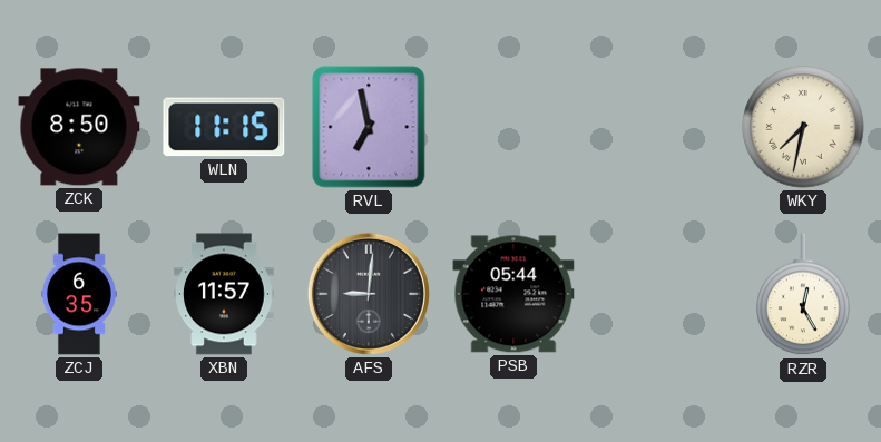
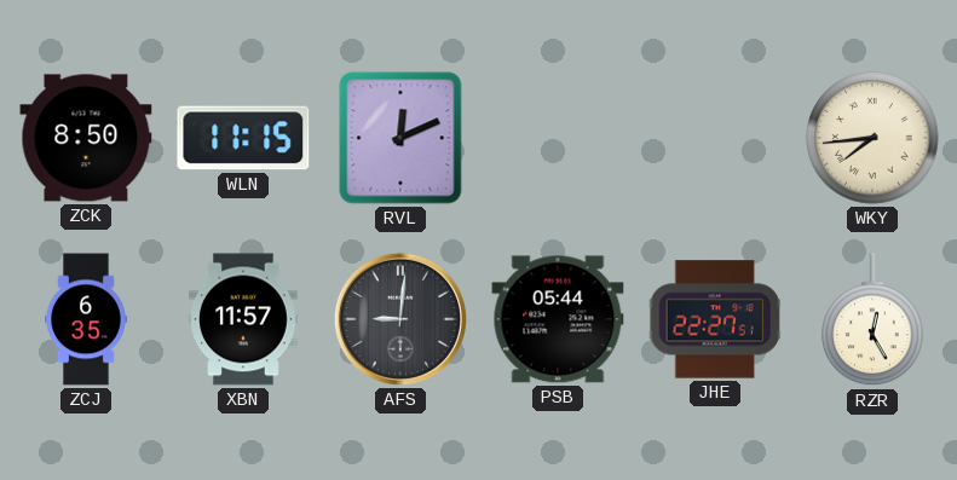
RVL: 6:58 -> 12:11 (400, 138)
WKY: 7:32 -> 7:44 (872, 138)
JHE: none -> 22:27 (715, 319)
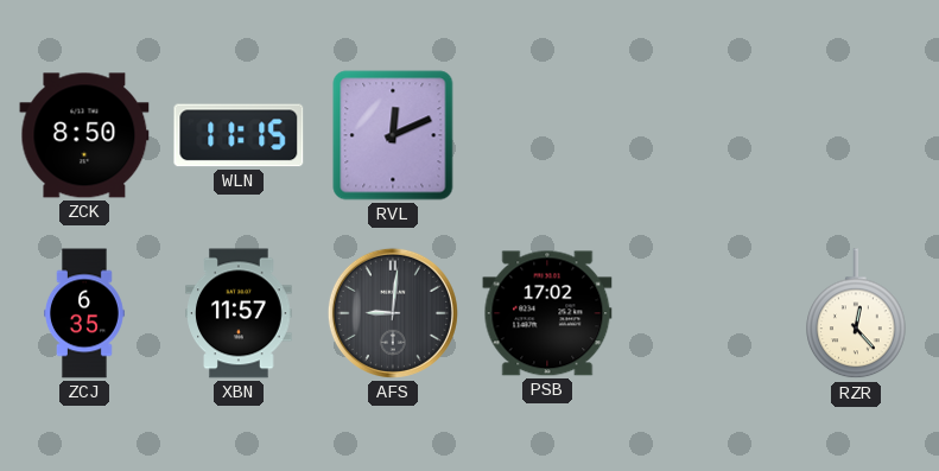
WKY: 7:44 -> none (872, 138)
PSB: 05:44 -> 17:02 (547, 313)
JHE: 22:27 -> none (715, 319)
RZR: 12:25 -> 12:23 (856, 314)
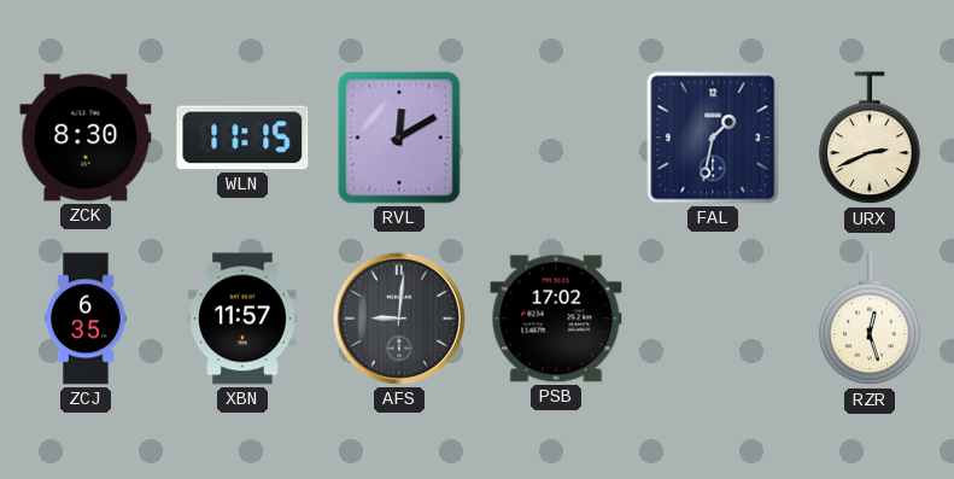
ZCK: 8:50 -> 8:30 (86, 138)
RVL: 12:11 -> 12:10 (399, 138)
FAL: none -> 1:32 (713, 138)
URX: none -> 2:41 (870, 139)
RZR: 12:23 -> 12:27 (870, 320)
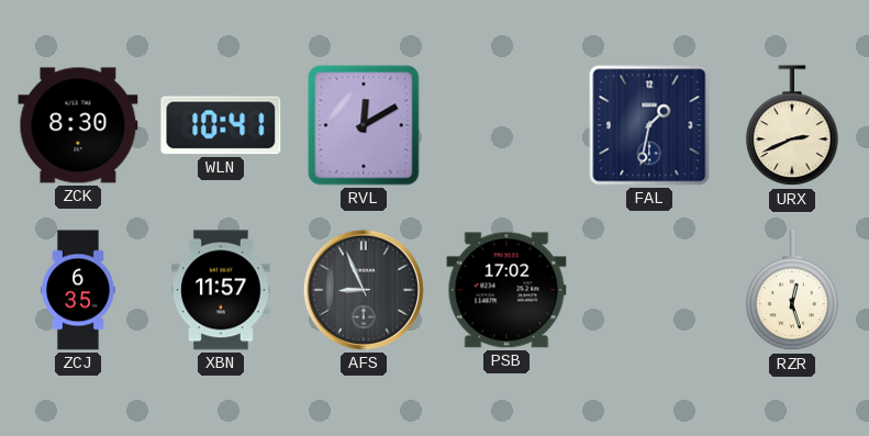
WLN: 11:15 -> 10:41 (221, 125)
AFS: 9:01 -> 8:56 (364, 290)
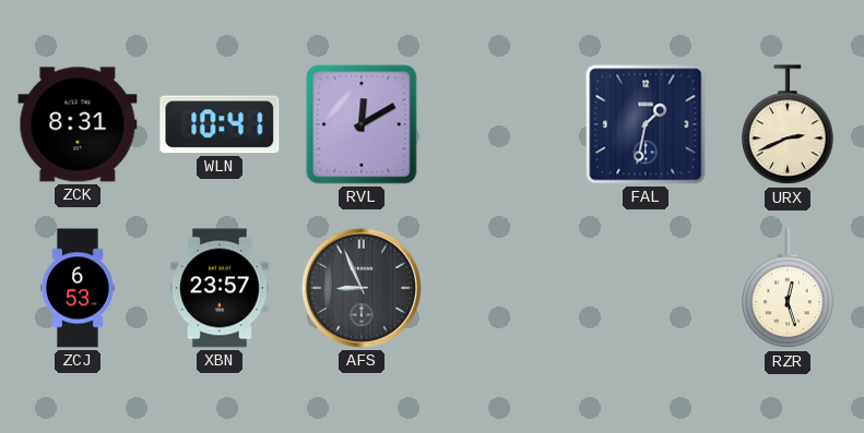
ZCK: 8:30 -> 8:31 (78, 124)
ZCJ: 6:35 -> 6:53 (79, 288)
XBN: 11:57 -> 23:57 (220, 288)
PSB: 17:02 -> none (506, 290)
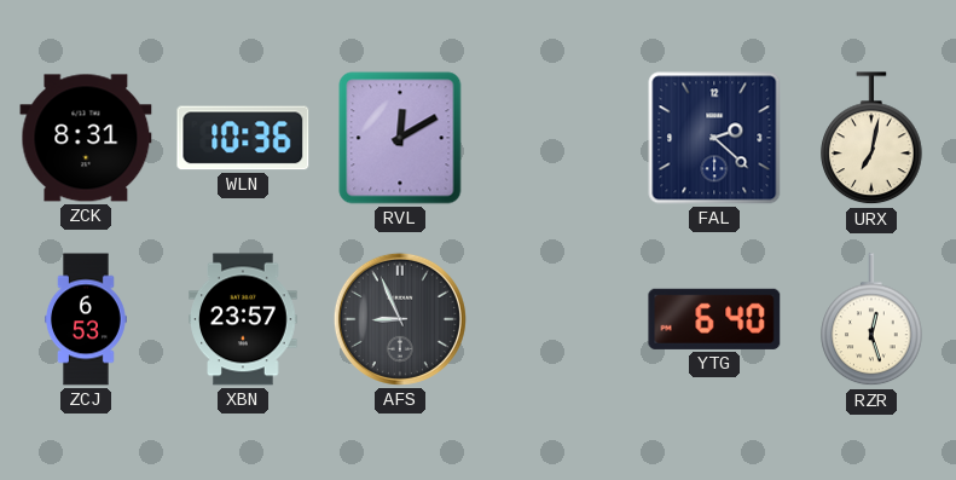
WLN: 10:41 -> 10:36 (243, 138)
FAL: 1:32 -> 2:22 (714, 138)
URX: 2:41 -> 7:02 (871, 139)
YTG: none -> 6:40 (714, 319)
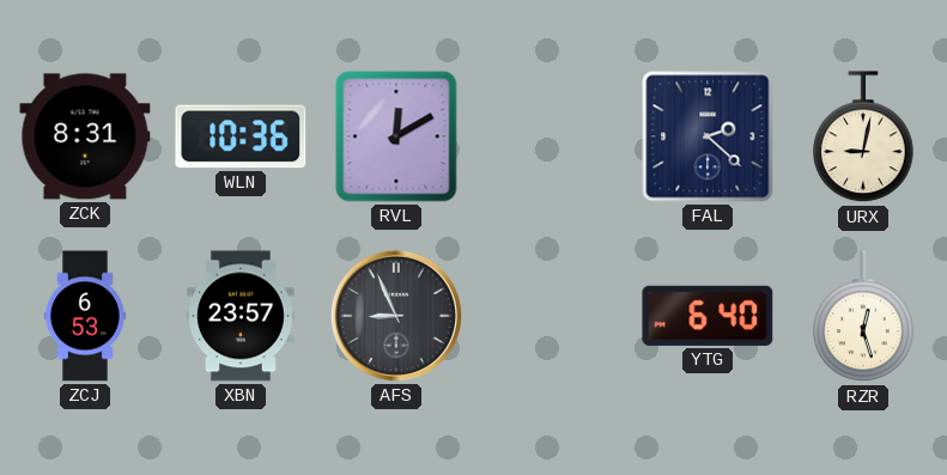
URX: 7:02 -> 9:02 (863, 138)
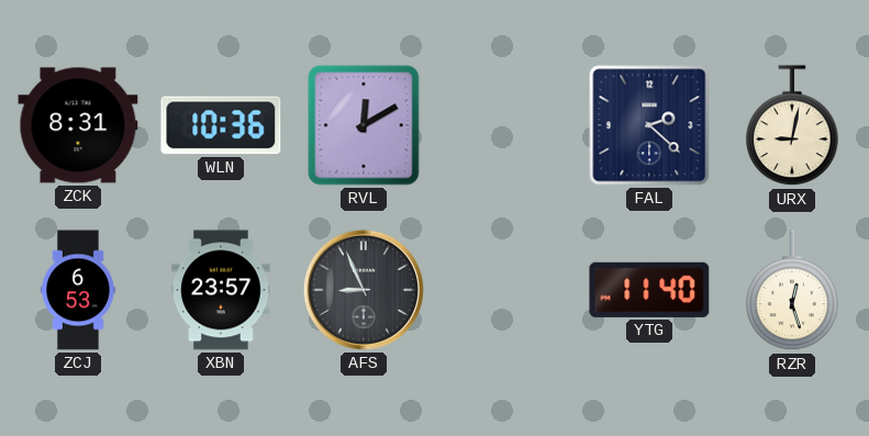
YTG: 6:40 -> 11:40 (649, 290)
